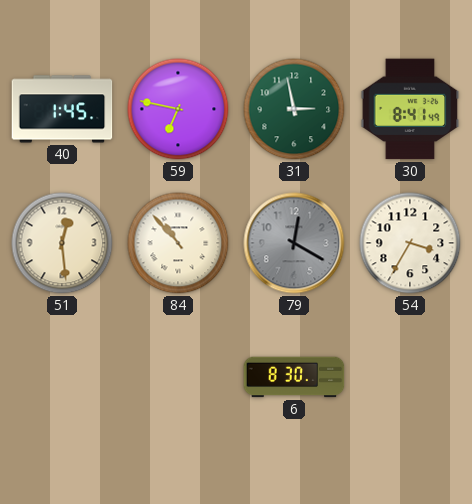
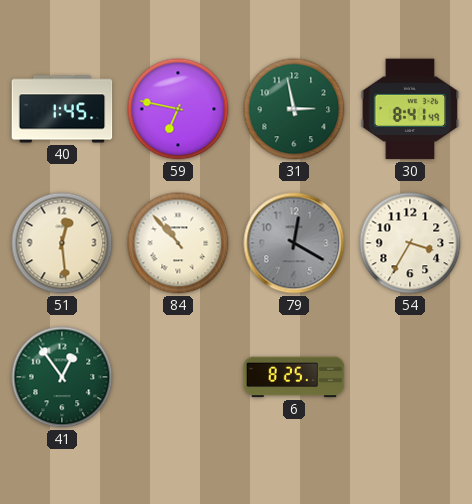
41: none -> 12:54 (62, 377)
6: 8:30 -> 8:25 (294, 377)
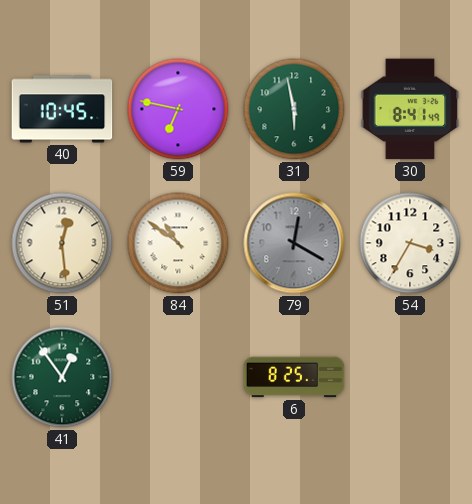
40: 1:45 -> 10:45 (62, 109)
31: 2:58 -> 5:58 (294, 109)
84: 10:53 -> 10:51 (178, 243)
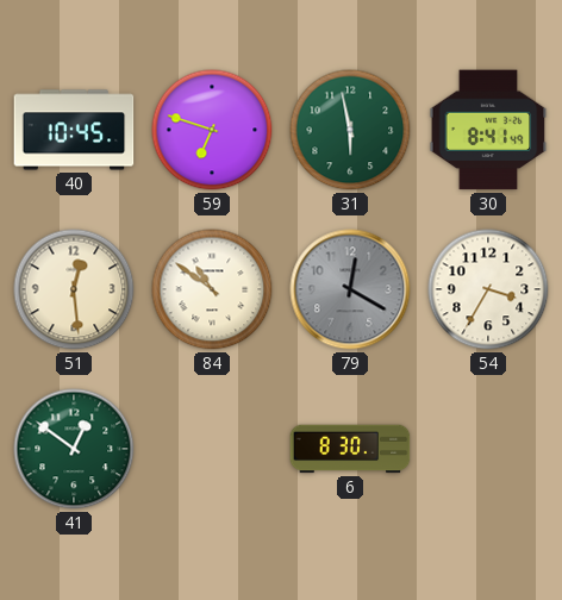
59: 6:47 -> 6:48 (212, 130)
41: 12:54 -> 12:51 (74, 449)
6: 8:25 -> 8:30 (350, 449)
